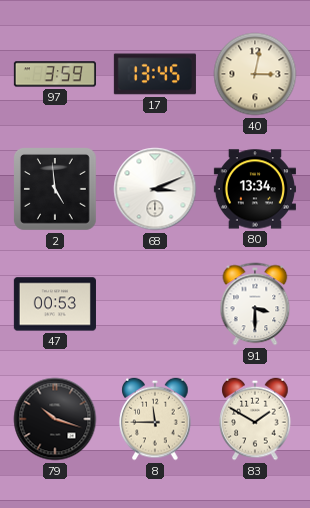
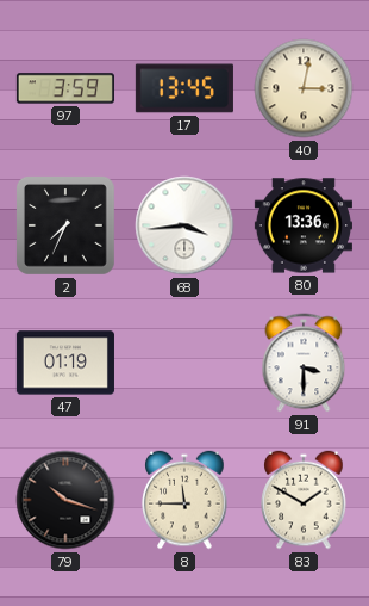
2: 4:59 -> 7:34 (65, 225)
68: 3:11 -> 3:44 (185, 225)
80: 13:34 -> 13:36 (304, 225)
47: 00:53 -> 01:19 (65, 363)
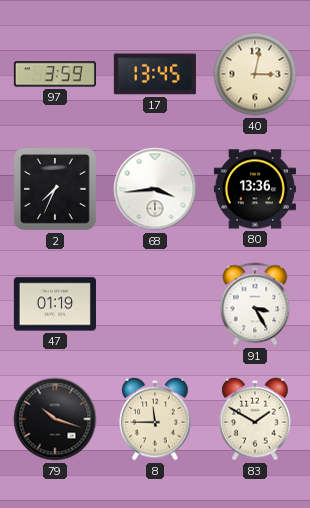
91: 3:30 -> 3:25 (255, 304)
